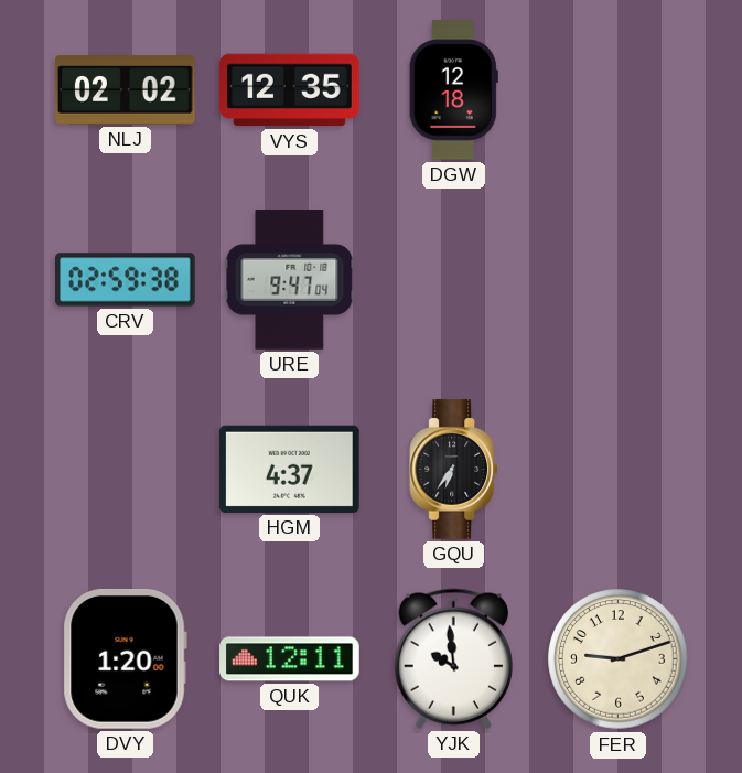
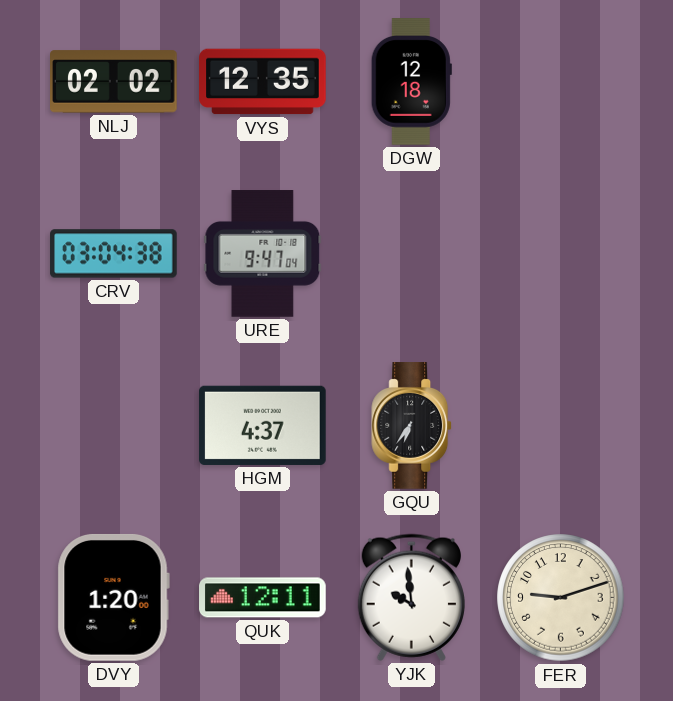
CRV: 02:59 -> 03:04 (114, 254)
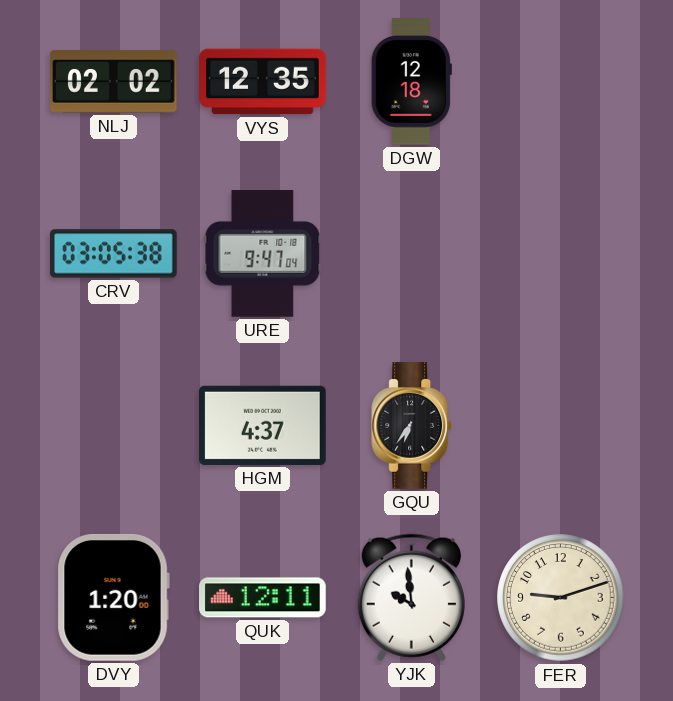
CRV: 03:04 -> 03:05 (114, 254)
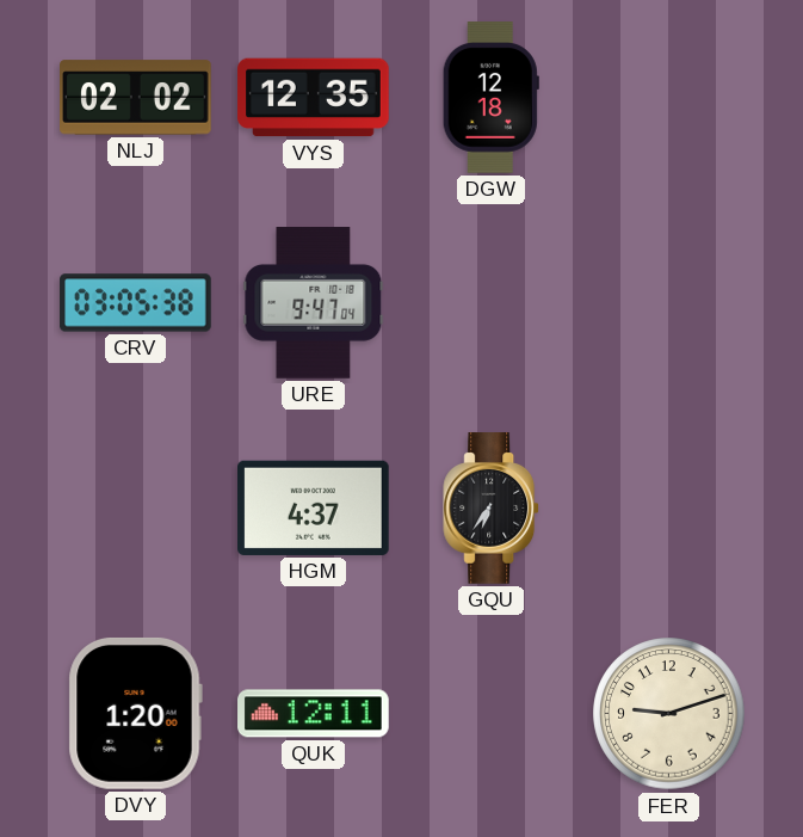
YJK: 9:59 -> none (411, 597)
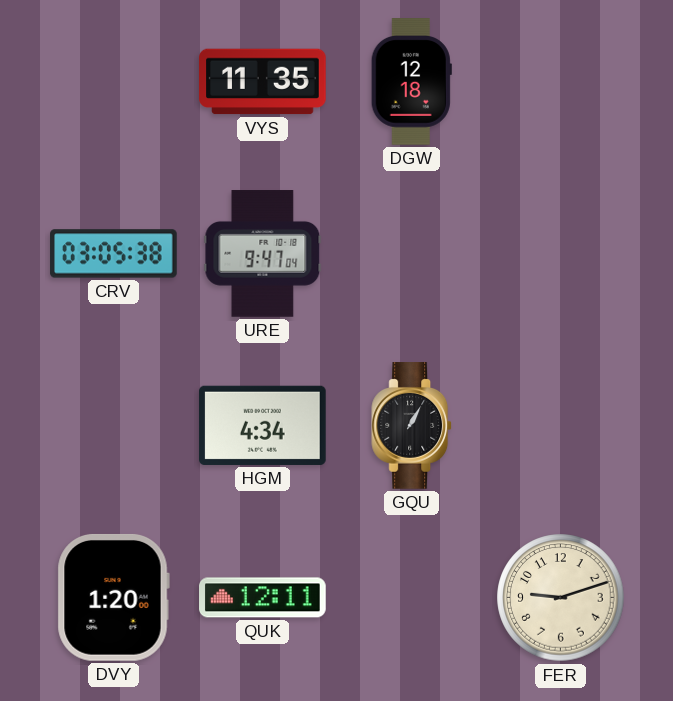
NLJ: 02:02 -> none (136, 98)
VYS: 12:35 -> 11:35 (263, 82)
HGM: 4:37 -> 4:34 (263, 425)
GQU: 6:36 -> 1:05 (412, 426)
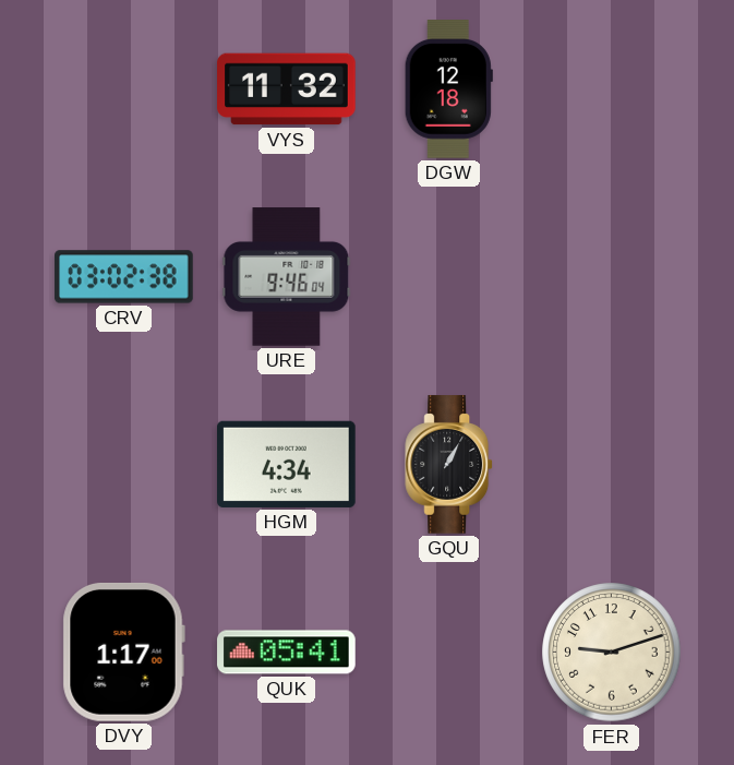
VYS: 11:35 -> 11:32 (287, 89)
CRV: 03:05 -> 03:02 (124, 277)
URE: 9:47 -> 9:46 (287, 277)
DVY: 1:20 -> 1:17 (123, 652)
QUK: 12:11 -> 05:41 (287, 653)
